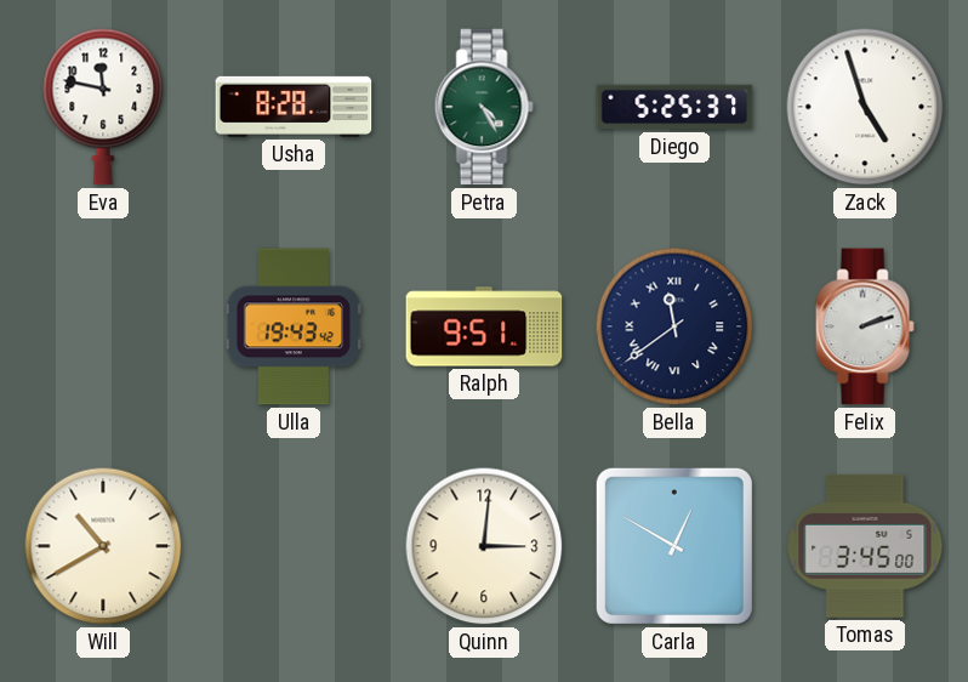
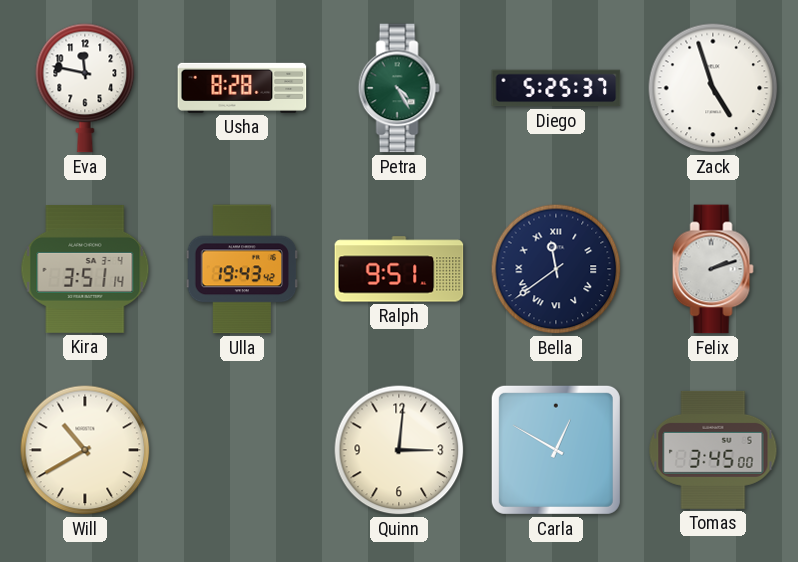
Kira: none -> 3:51 (85, 270)
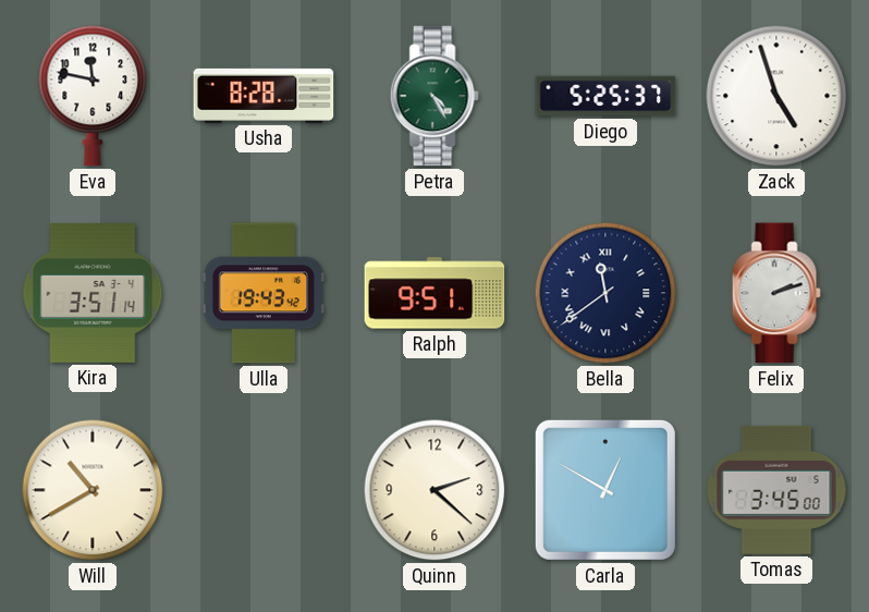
Quinn: 3:01 -> 2:22 (434, 490)
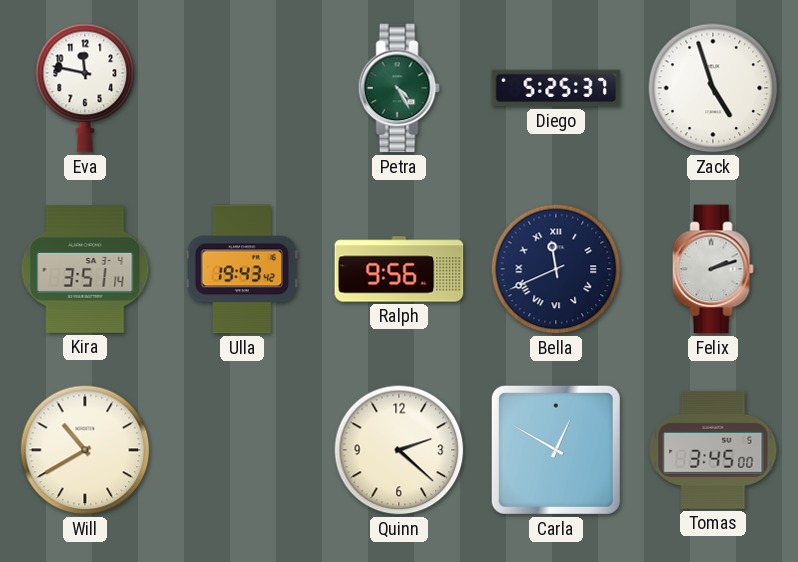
Usha: 8:28 -> none (264, 96)
Ralph: 9:51 -> 9:56 (399, 269)
Bella: 11:39 -> 11:41 (556, 269)
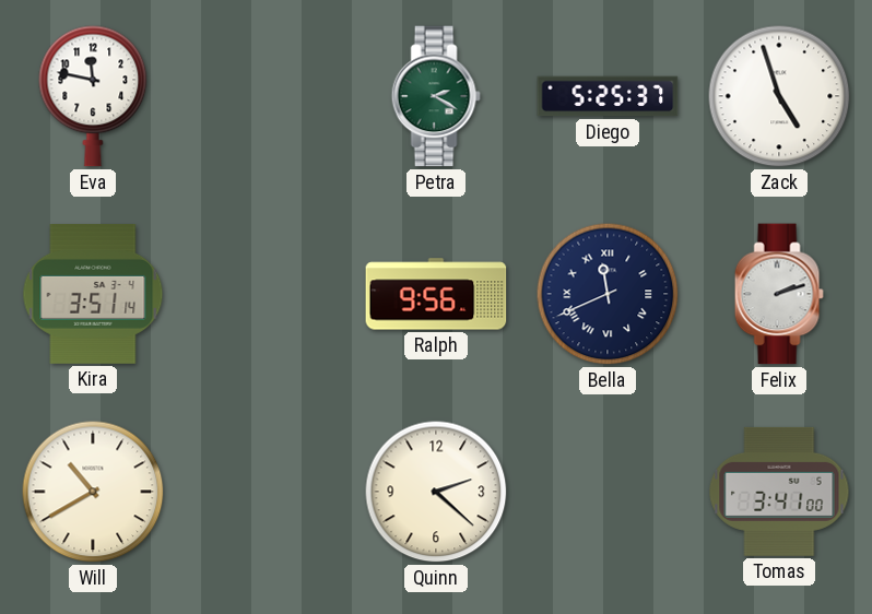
Petra: 4:25 -> 2:20 (436, 96)
Ulla: 19:43 -> none (242, 269)
Carla: 12:50 -> none (556, 450)
Tomas: 3:45 -> 3:41 (779, 492)
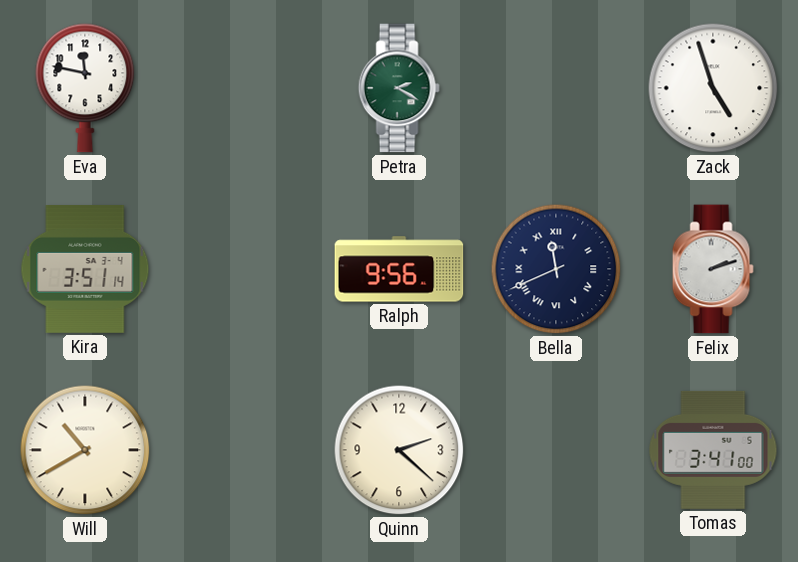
Diego: 5:25 -> none (608, 96)
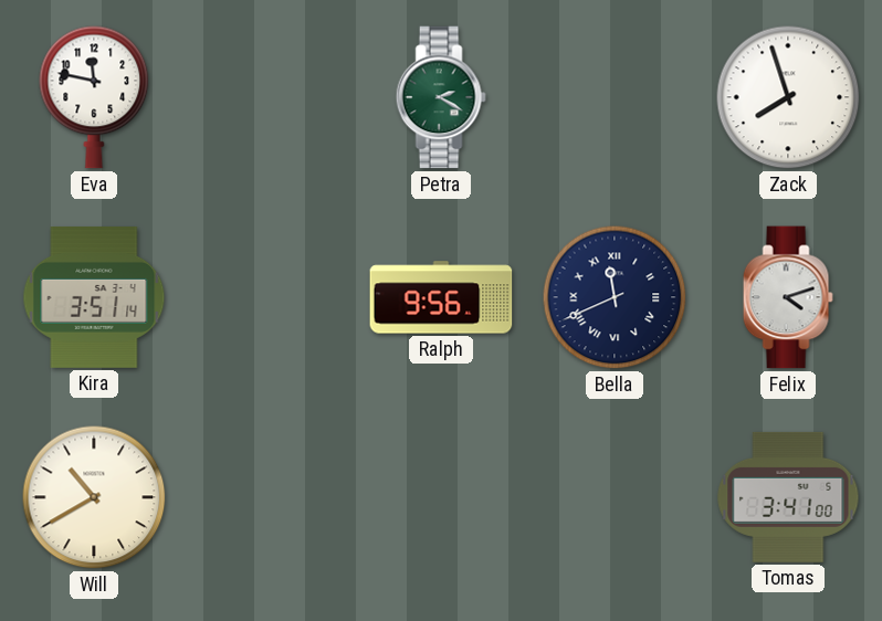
Zack: 4:57 -> 7:57 (788, 97)
Felix: 2:12 -> 4:12 (788, 297)
Quinn: 2:22 -> none (399, 450)
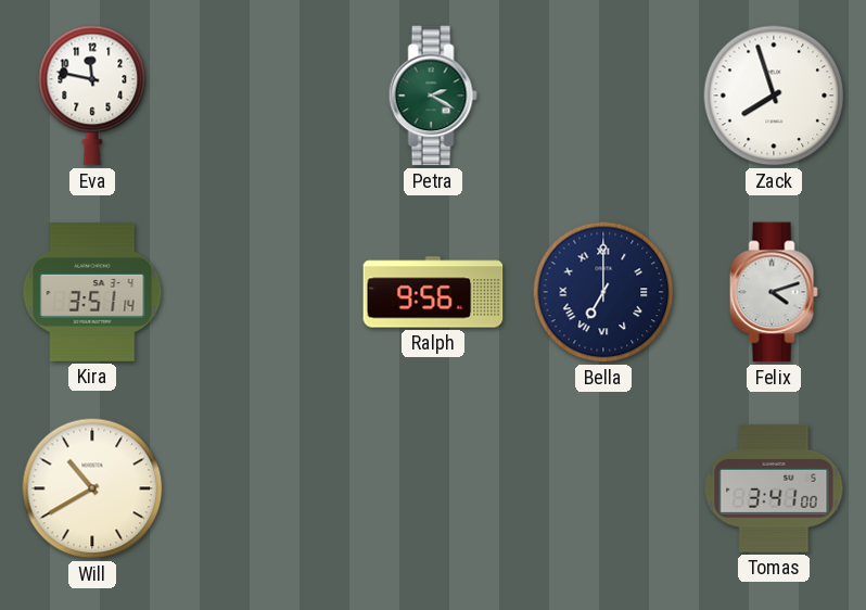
Bella: 11:41 -> 7:00 (603, 292)
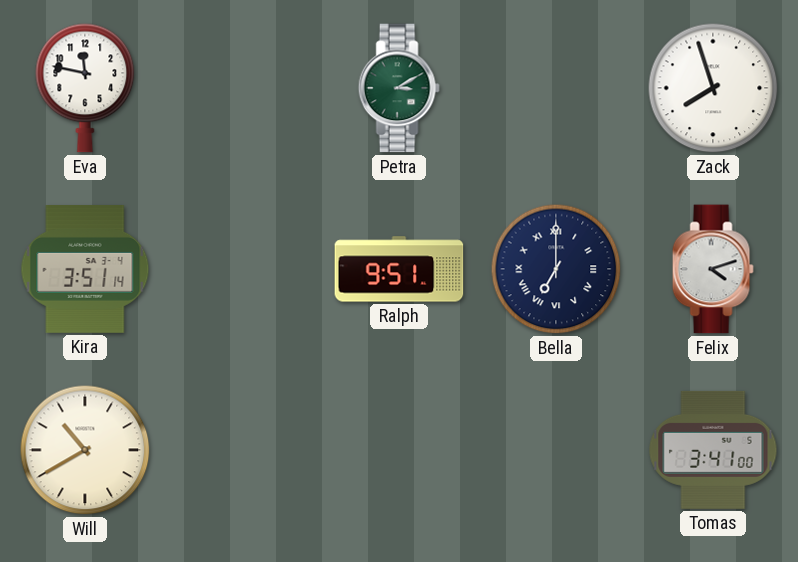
Petra: 2:20 -> 3:10 (399, 88)
Ralph: 9:56 -> 9:51 (399, 269)
